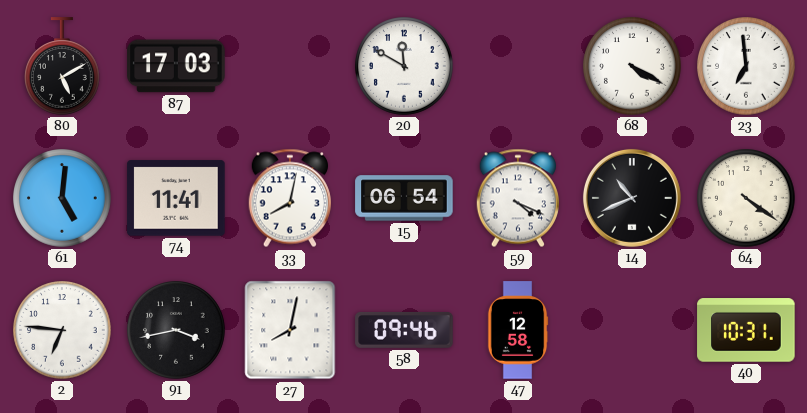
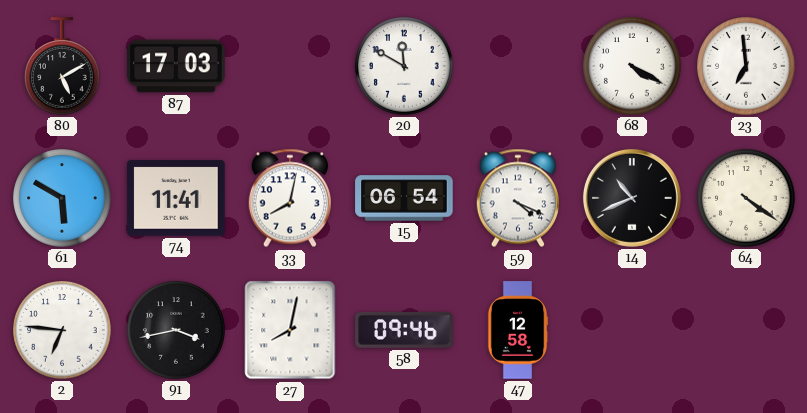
61: 5:01 -> 5:50 (62, 198)
40: 10:31 -> none (746, 330)
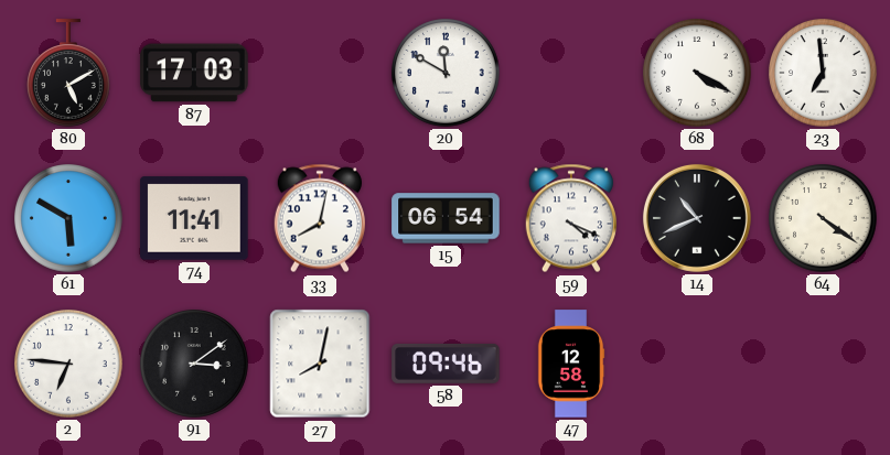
91: 3:43 -> 3:09 (194, 364)
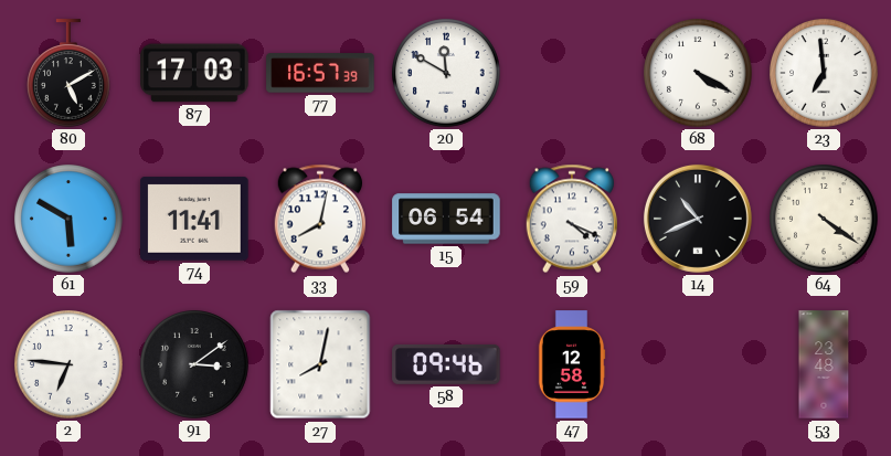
77: none -> 16:57 (320, 73)
53: none -> 23:48 (824, 364)
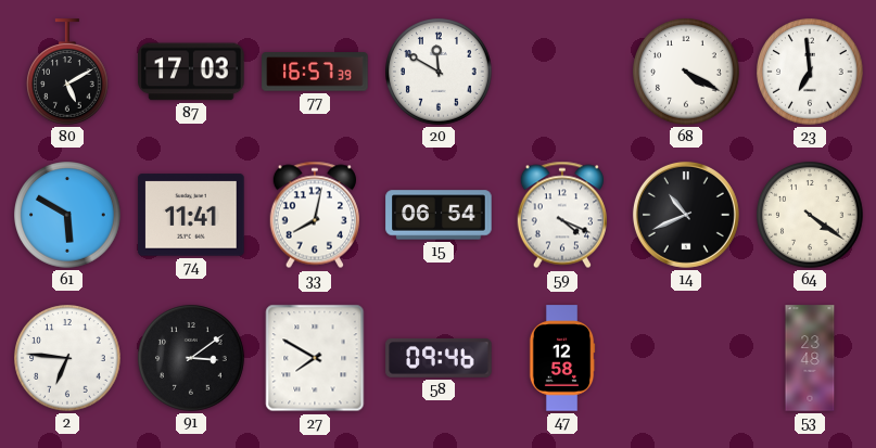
27: 8:02 -> 7:50 (315, 358)
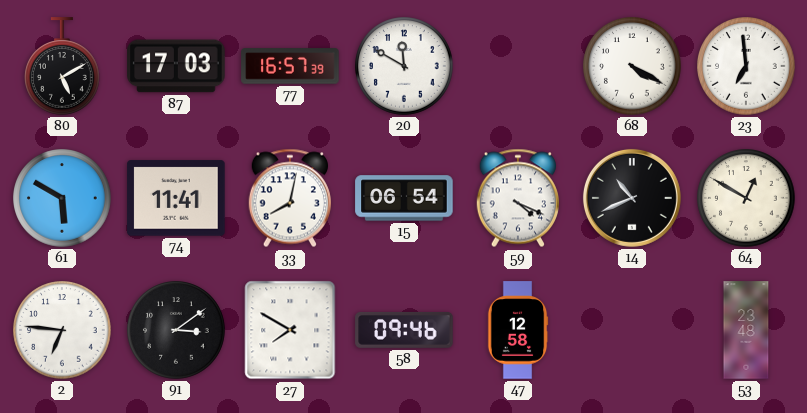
64: 4:21 -> 12:50 (746, 198)
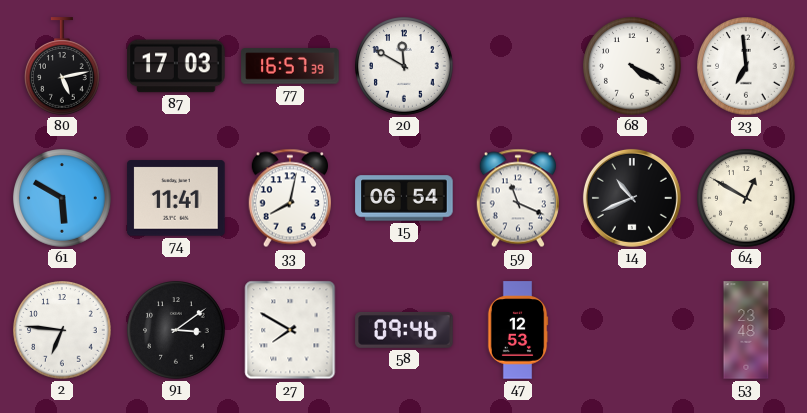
80: 5:10 -> 5:13 (63, 66)
59: 4:19 -> 11:19 (517, 198)
47: 12:58 -> 12:53 (518, 330)
